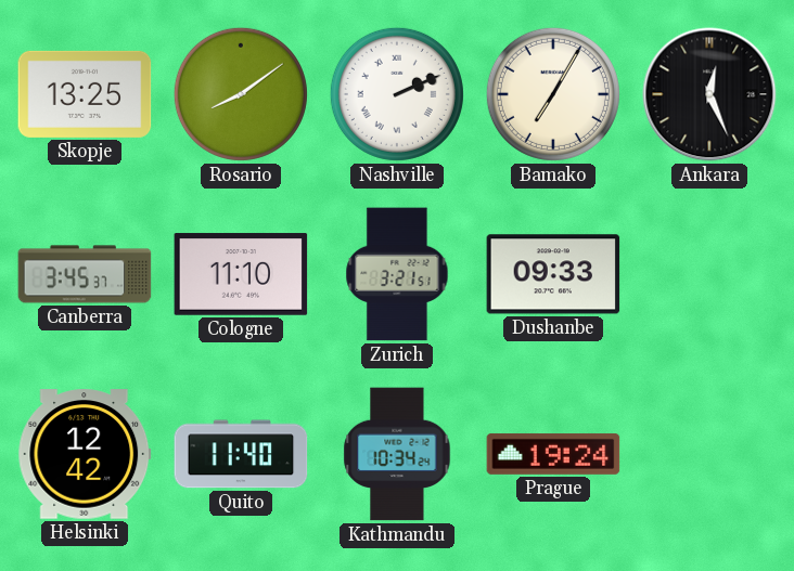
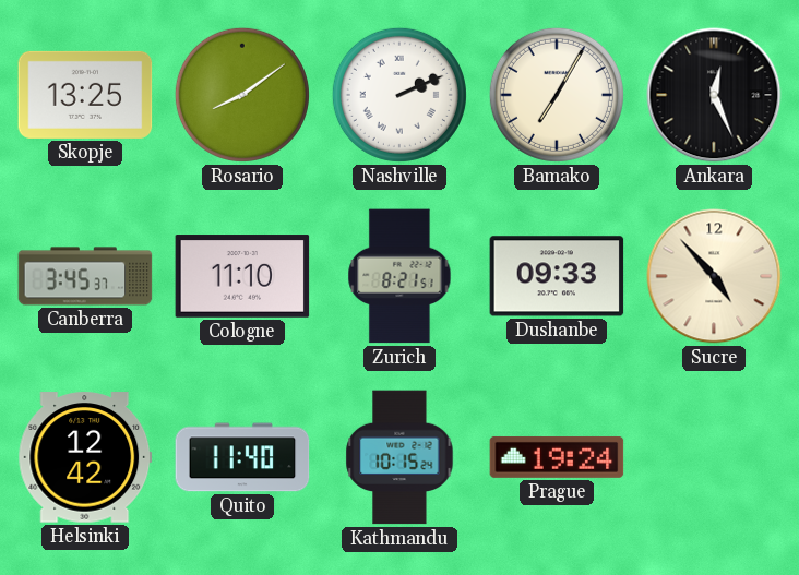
Zurich: 3:21 -> 8:21 (399, 276)
Sucre: none -> 4:53 (714, 276)
Kathmandu: 10:34 -> 10:15 (399, 457)
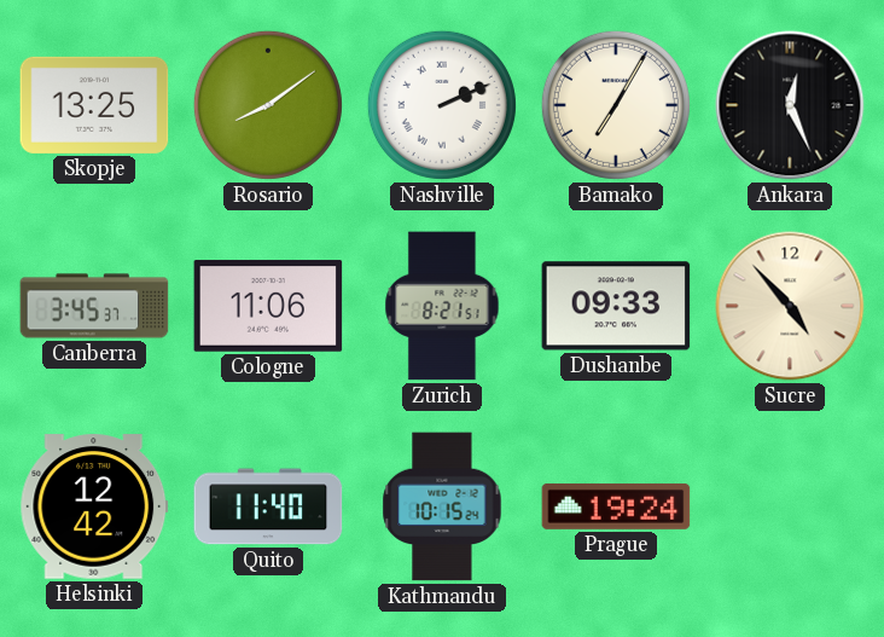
Cologne: 11:10 -> 11:06 (268, 306)
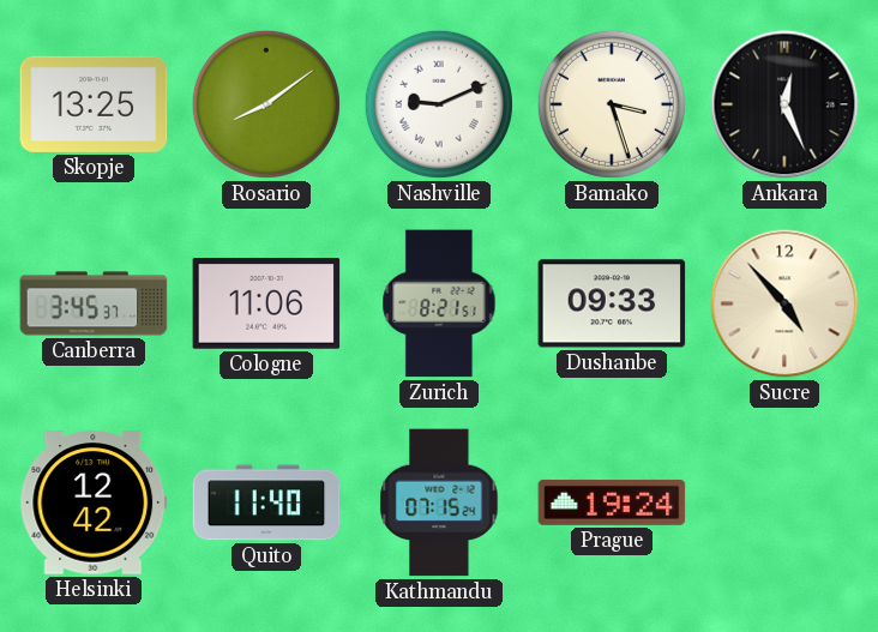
Nashville: 2:11 -> 9:11 (439, 104)
Bamako: 7:05 -> 3:27 (612, 104)
Kathmandu: 10:15 -> 07:15 (439, 502)
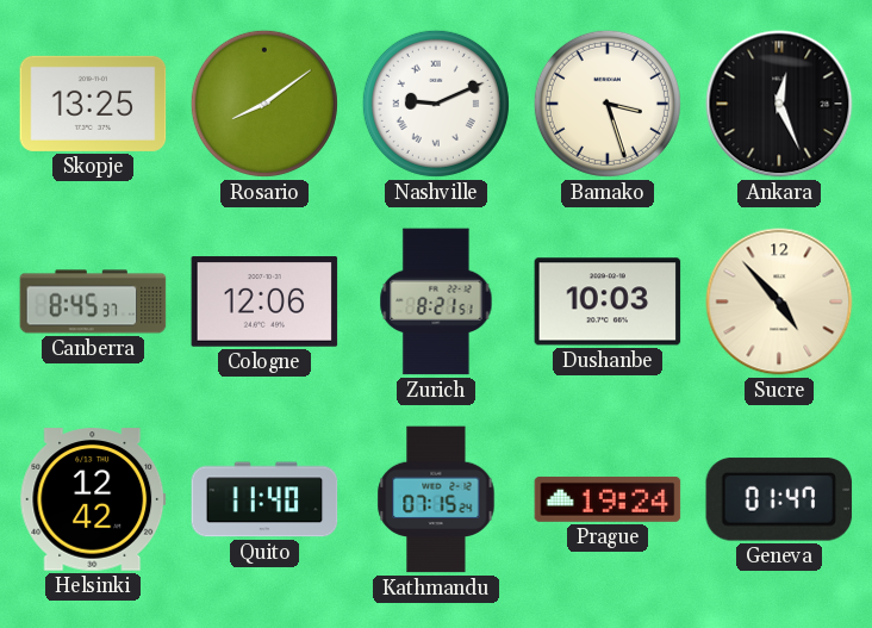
Canberra: 3:45 -> 8:45 (93, 301)
Cologne: 11:06 -> 12:06 (264, 301)
Dushanbe: 09:33 -> 10:03 (608, 301)
Geneva: none -> 01:47 (779, 499)
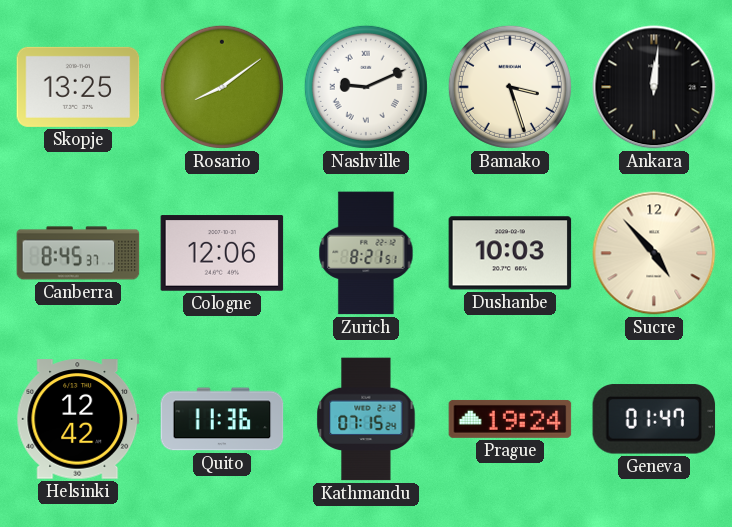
Ankara: 12:26 -> 12:01 (654, 87)
Quito: 11:40 -> 11:36 (222, 419)
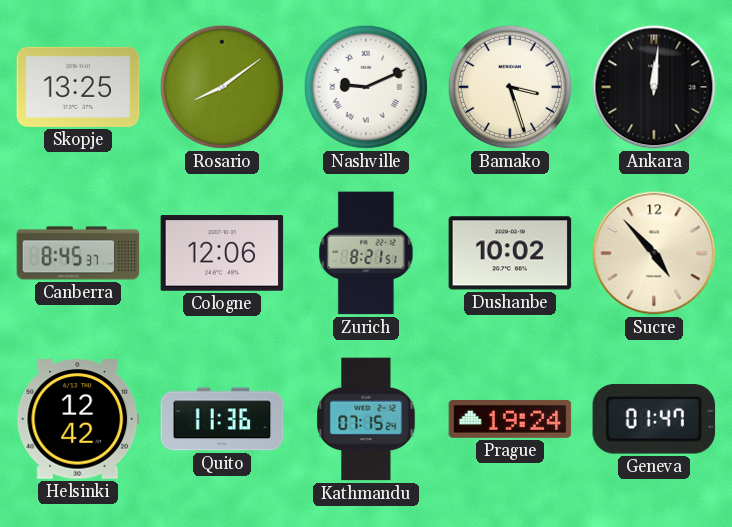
Dushanbe: 10:03 -> 10:02 (510, 253)
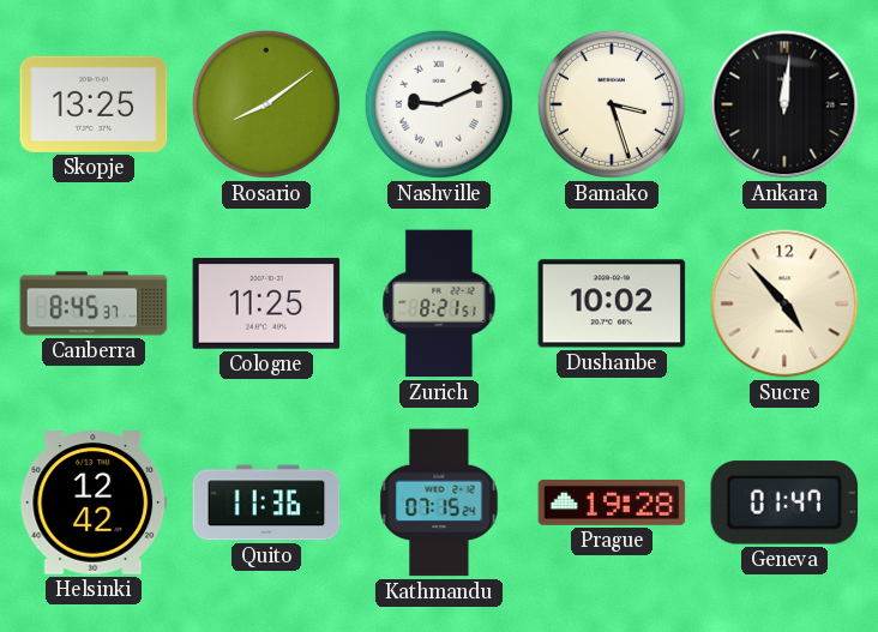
Cologne: 12:06 -> 11:25 (266, 303)
Prague: 19:24 -> 19:28 (612, 502)
